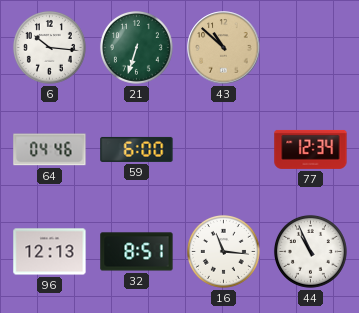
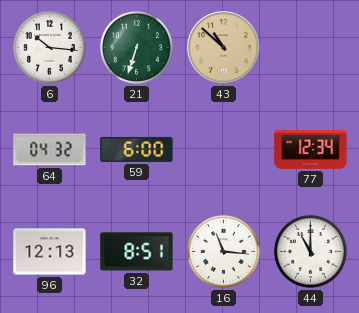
64: 04:46 -> 04:32 (50, 150)
44: 10:56 -> 11:00 (310, 251)
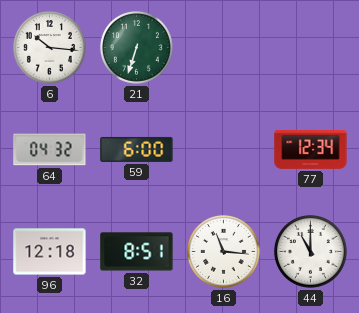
43: 10:52 -> none (224, 48)
96: 12:13 -> 12:18 (50, 252)
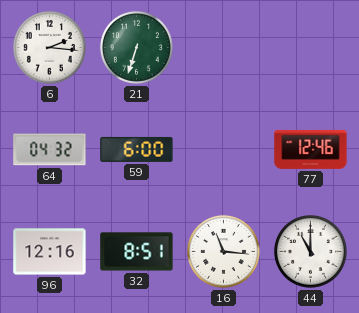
6: 10:16 -> 2:16 (49, 47)
77: 12:34 -> 12:46 (311, 149)
96: 12:18 -> 12:16 (50, 252)
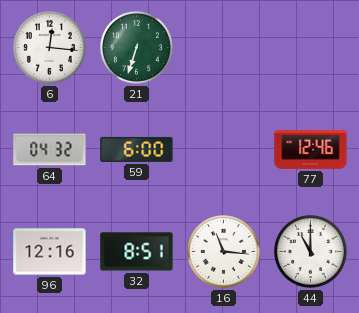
6: 2:16 -> 12:16 (49, 47)
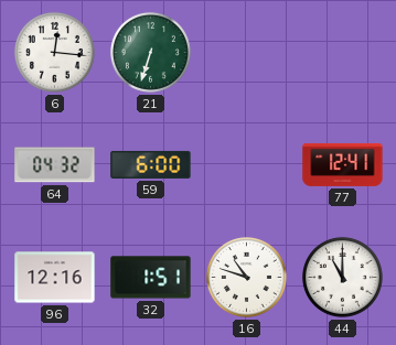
77: 12:46 -> 12:41 (343, 164)
32: 8:51 -> 1:51 (151, 278)
16: 11:16 -> 10:48 (246, 277)
